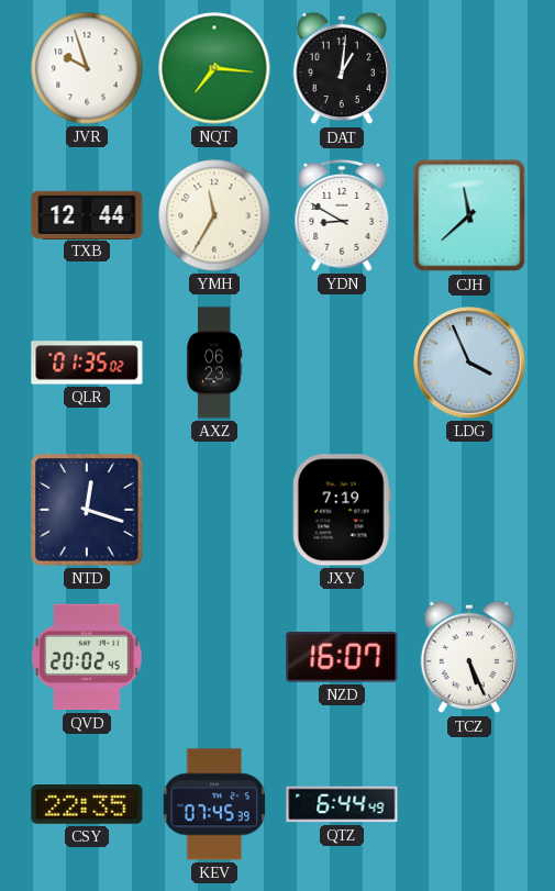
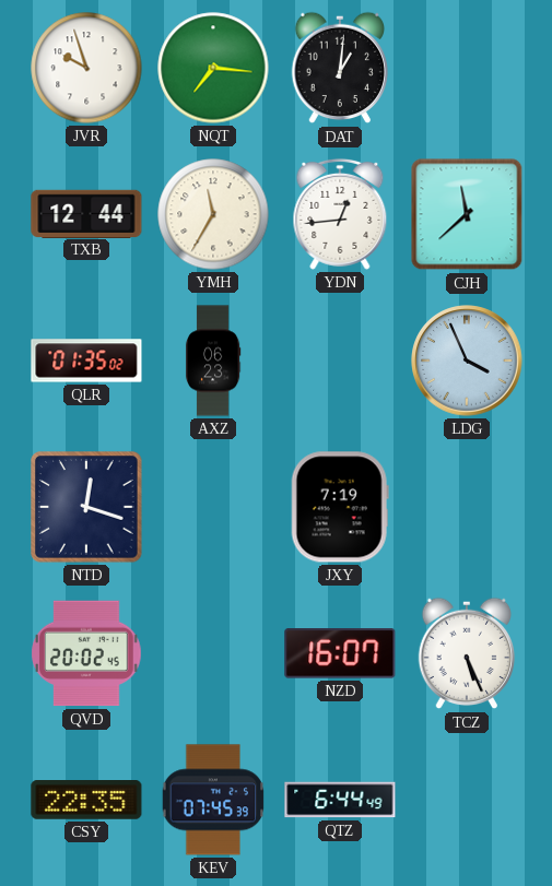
YDN: 8:50 -> 12:44 (340, 214)
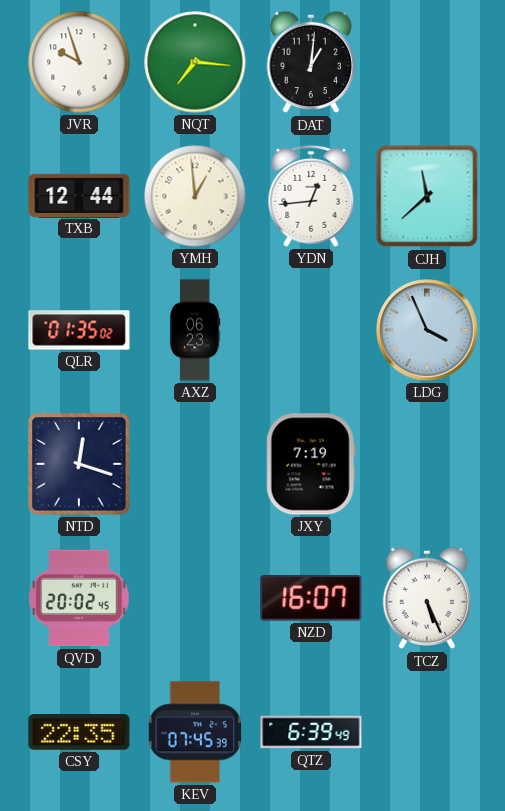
YMH: 11:35 -> 12:59 (195, 196)
QTZ: 6:44 -> 6:39 (311, 732)
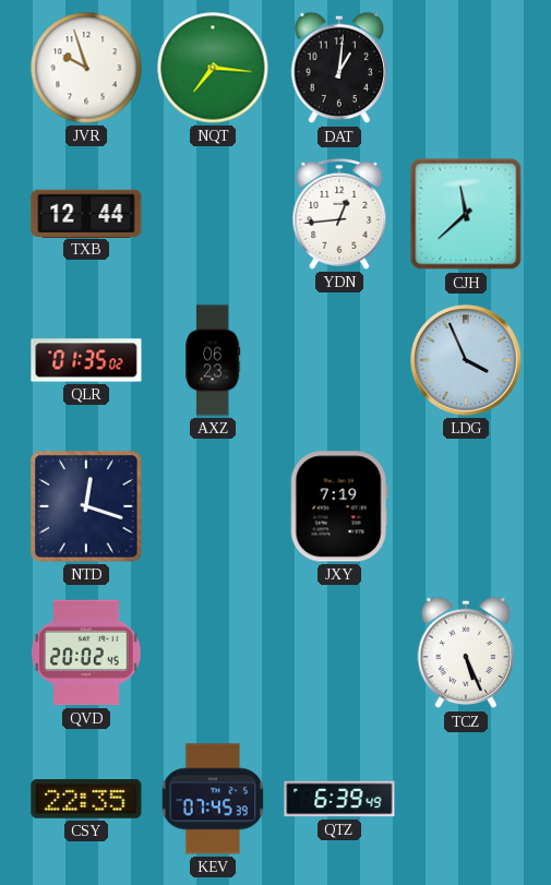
YMH: 12:59 -> none (195, 196)
NZD: 16:07 -> none (311, 598)
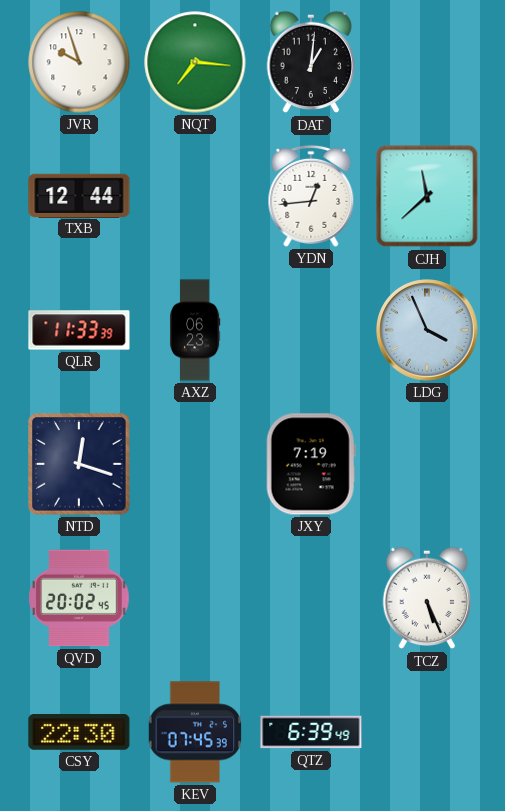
QLR: 01:35 -> 11:33 (79, 330)
CSY: 22:35 -> 22:30 (79, 733)
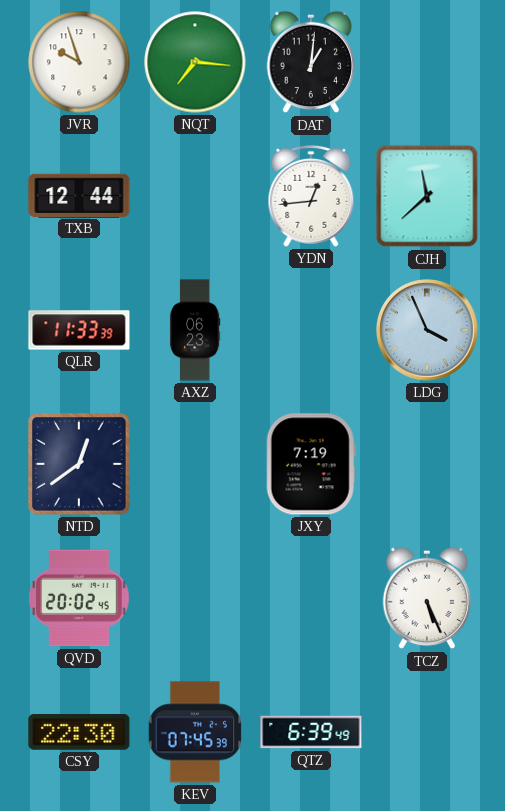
NTD: 12:18 -> 12:39 (79, 464)
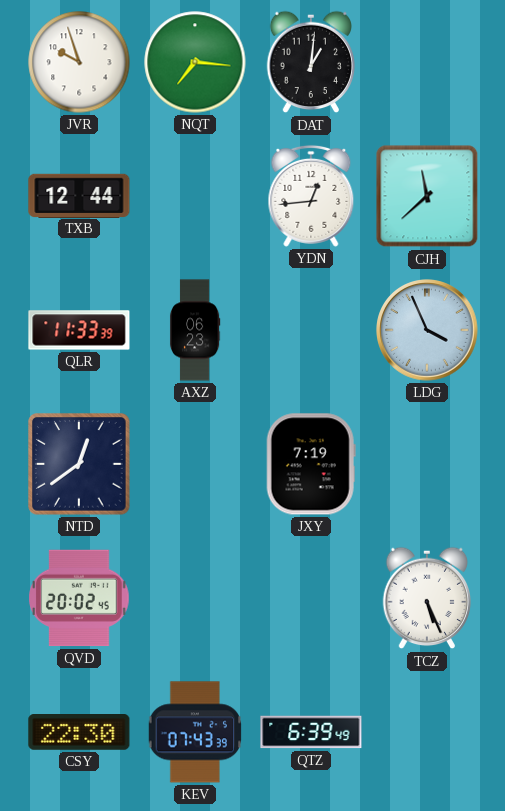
KEV: 07:45 -> 07:43 (194, 732)
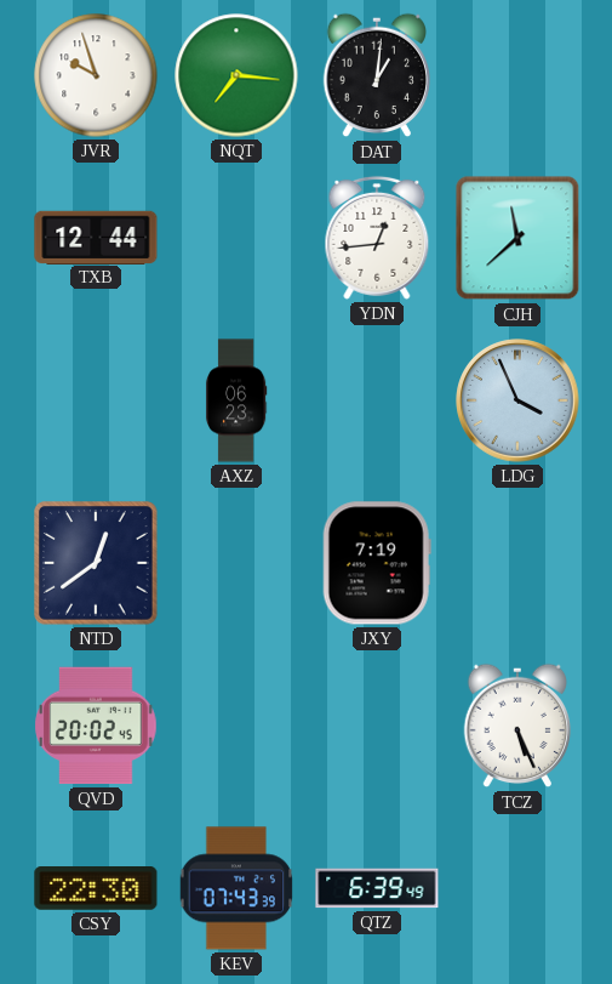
QLR: 11:33 -> none (79, 330)
